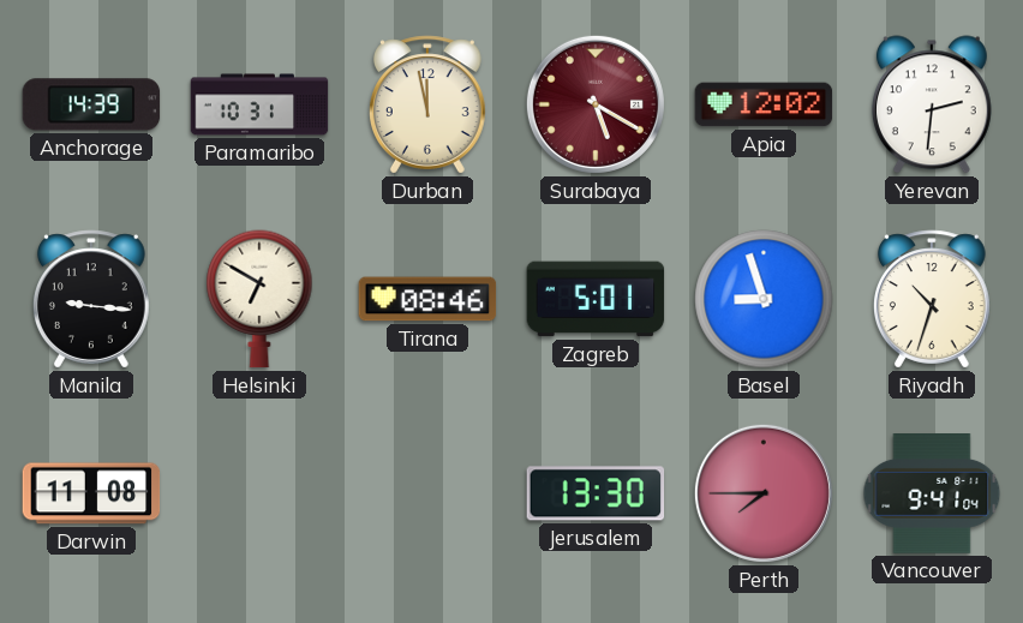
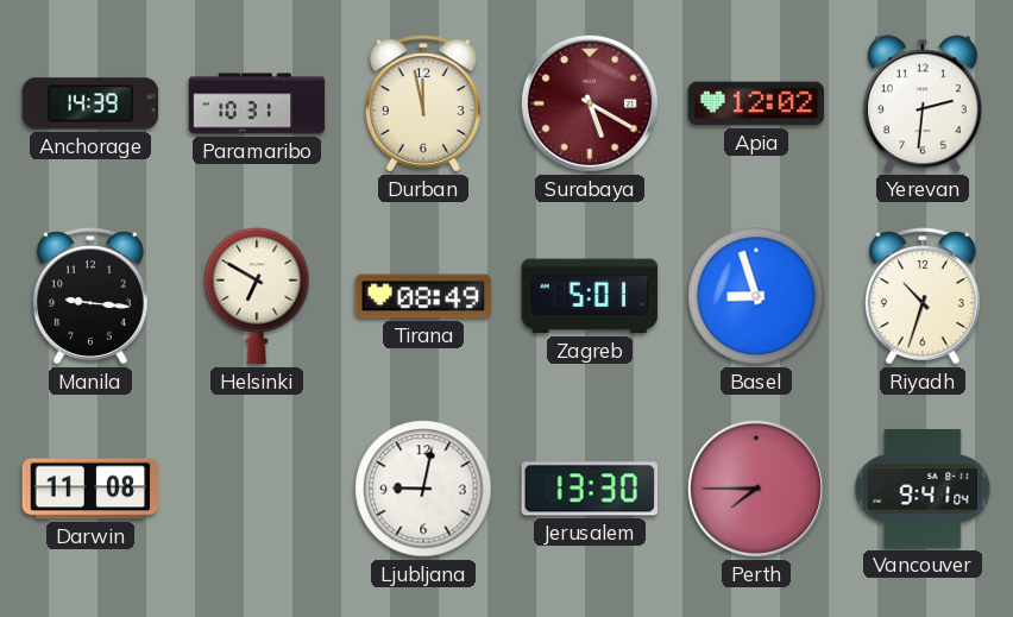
Tirana: 08:46 -> 08:49 (423, 296)
Ljubljana: none -> 9:02 (423, 489)
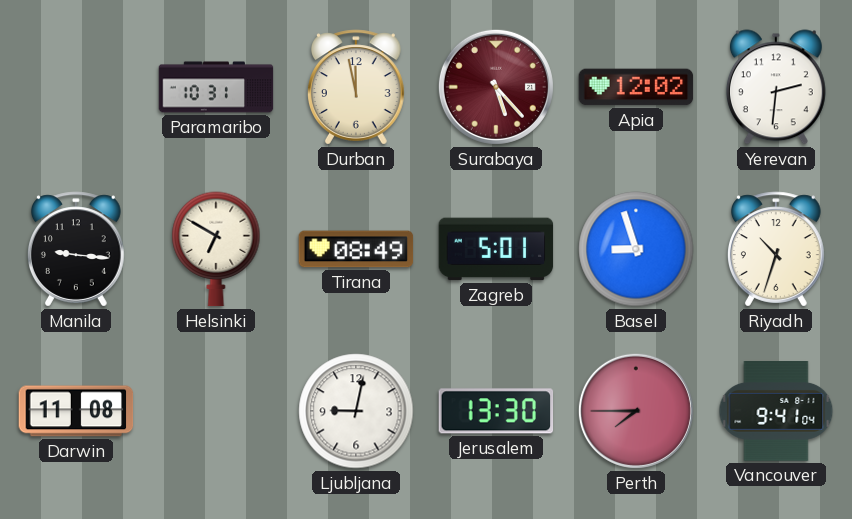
Anchorage: 14:39 -> none (90, 103)
Surabaya: 5:20 -> 5:23 (496, 87)
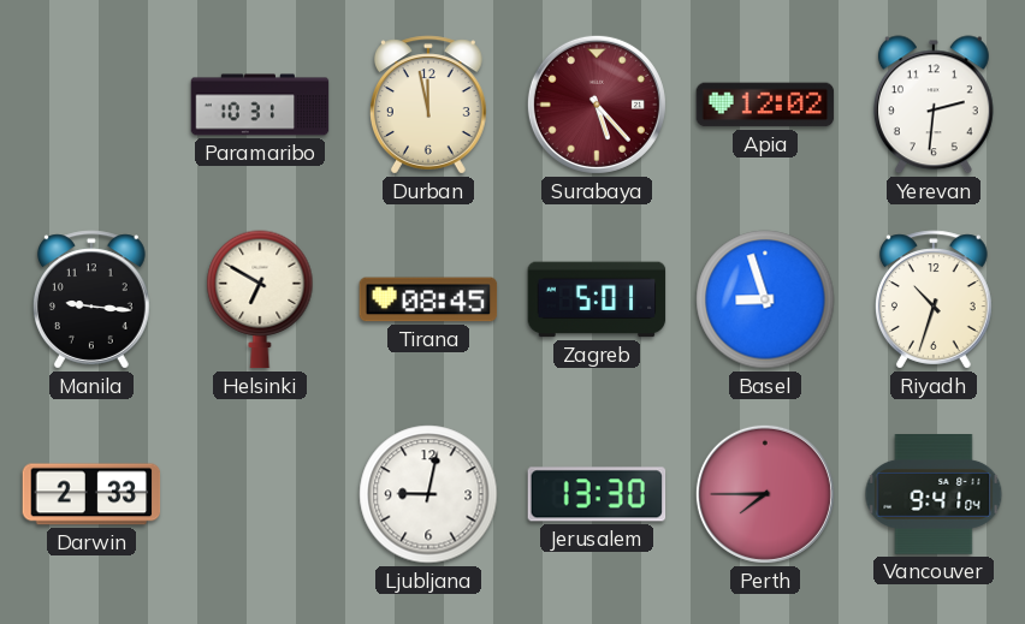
Tirana: 08:49 -> 08:45 (428, 299)
Darwin: 11:08 -> 2:33 (91, 494)
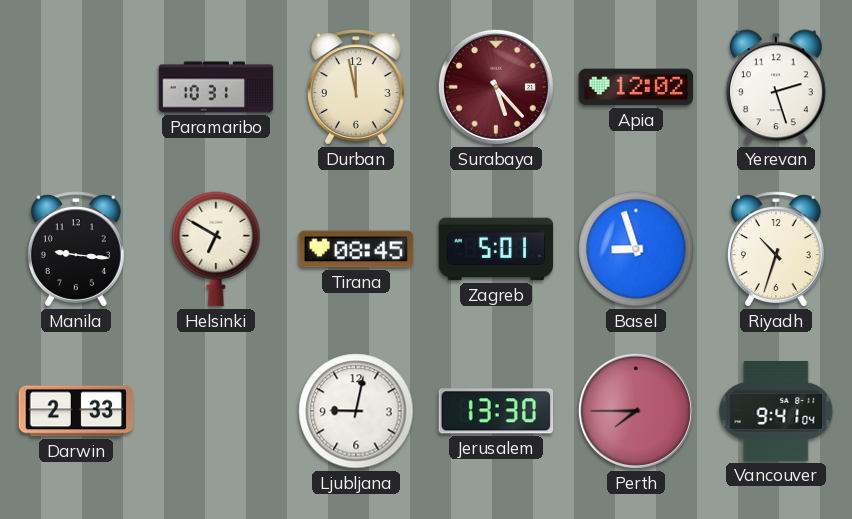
Yerevan: 2:31 -> 2:27 (776, 87)
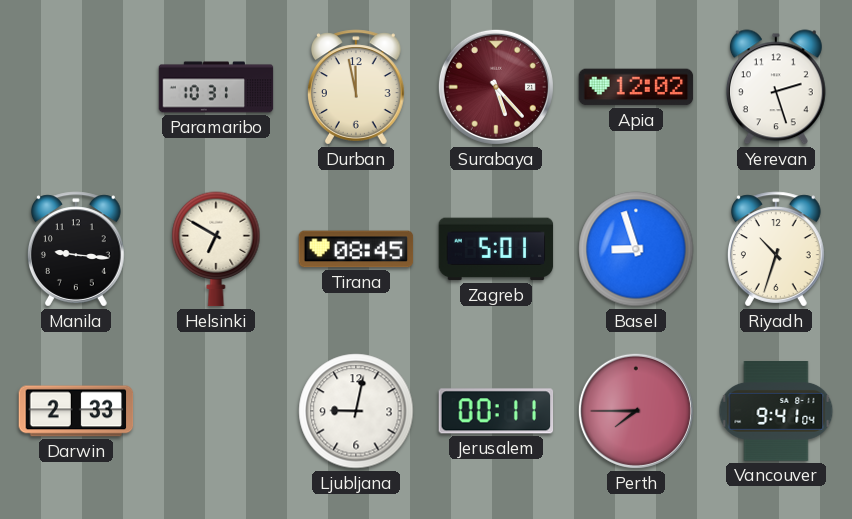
Jerusalem: 13:30 -> 00:11 (496, 411)
